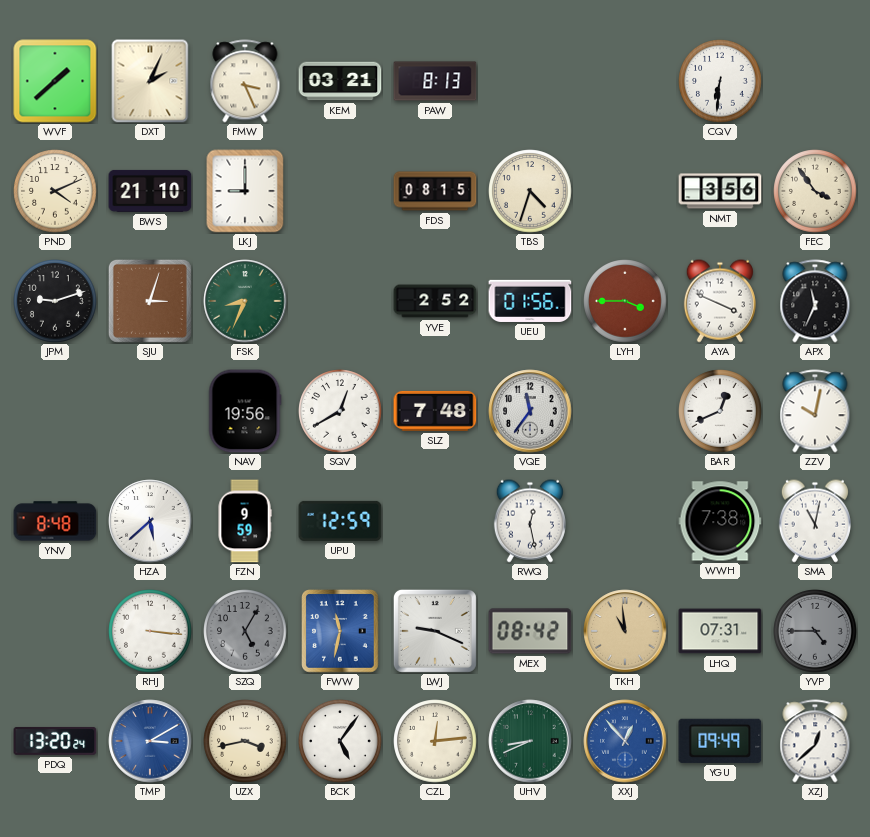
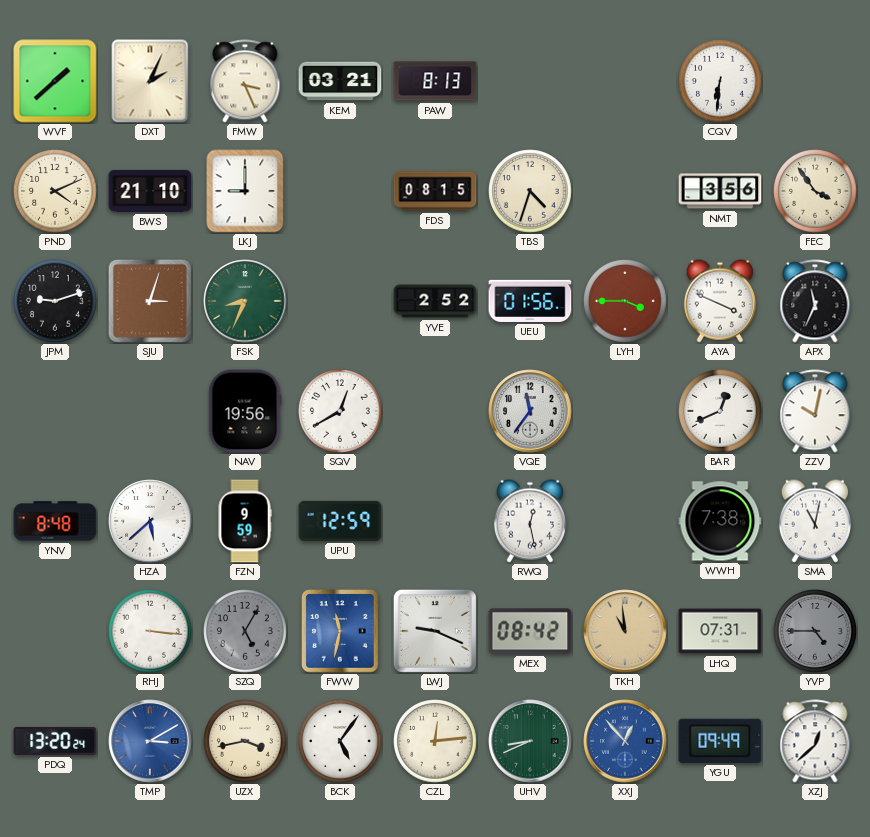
SLZ: 7:48 -> none (435, 411)
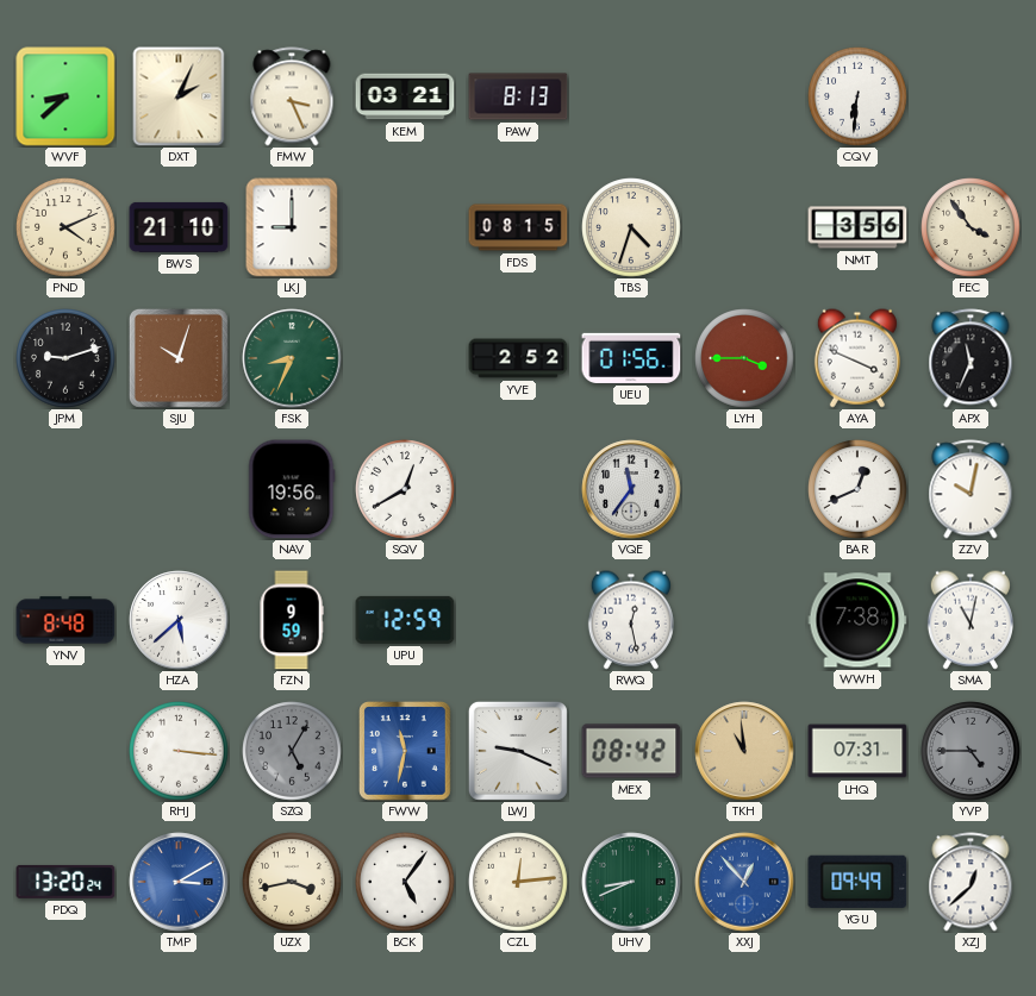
WVF: 1:38 -> 8:38 (65, 96)
SJU: 3:03 -> 10:03 (179, 358)
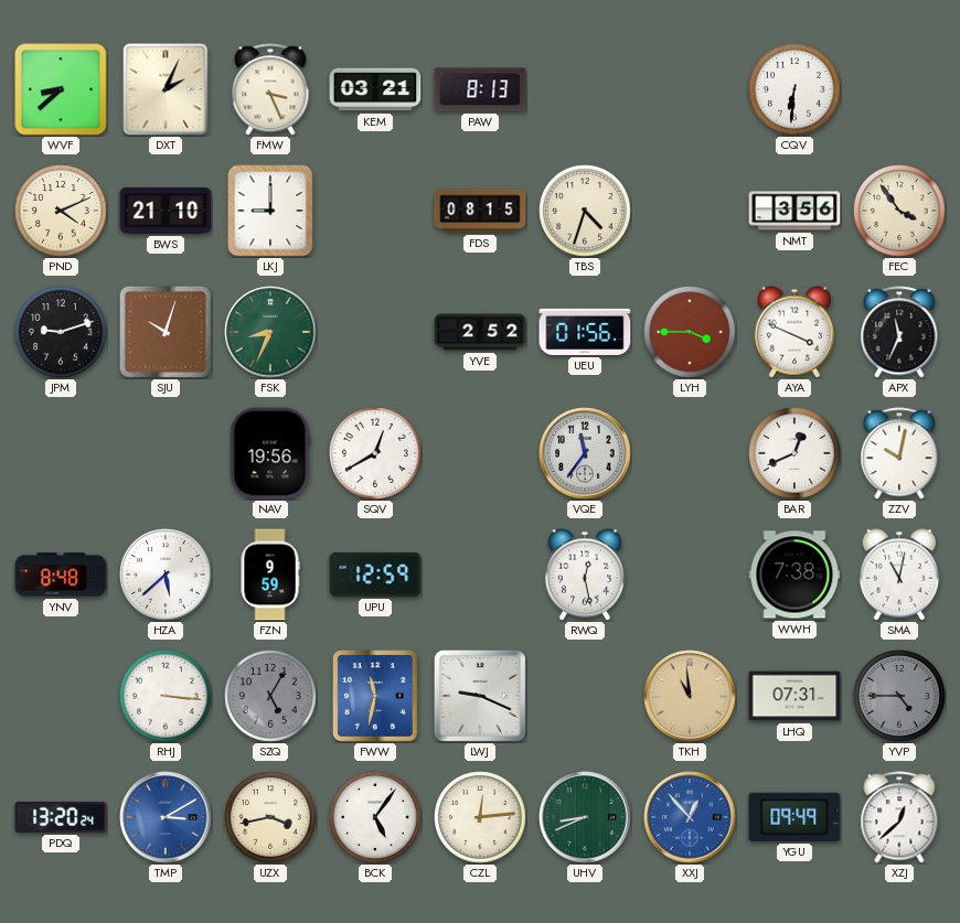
MEX: 08:42 -> none (631, 751)
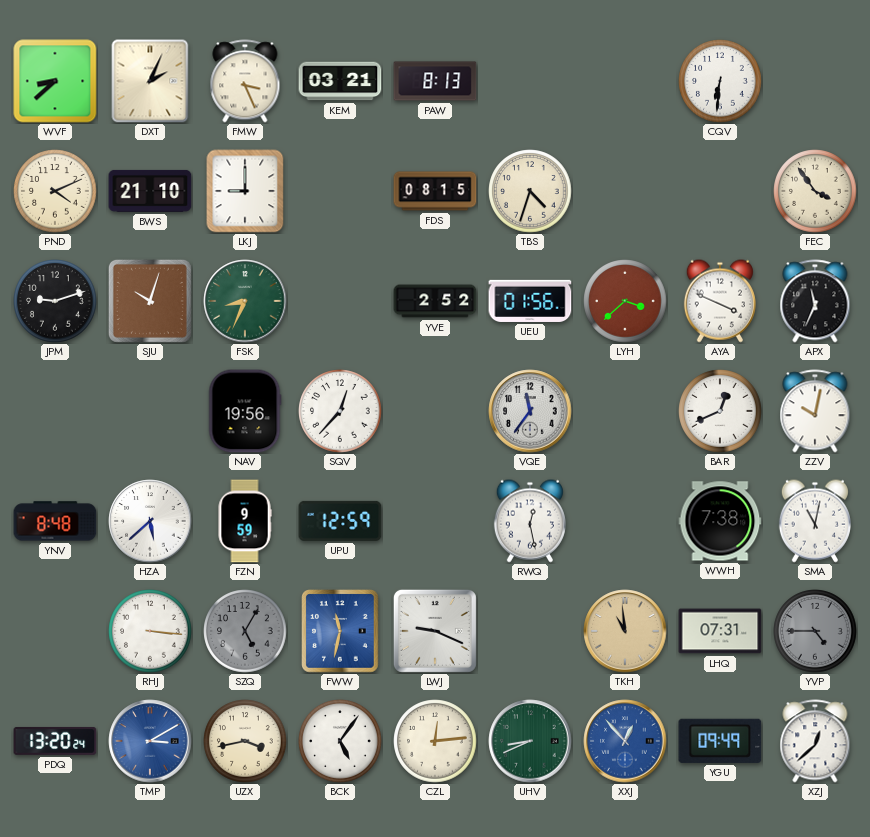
NMT: 3:56 -> none (794, 211)
LYH: 3:45 -> 3:38 (625, 301)
SQV: 12:40 -> 12:37 (340, 411)
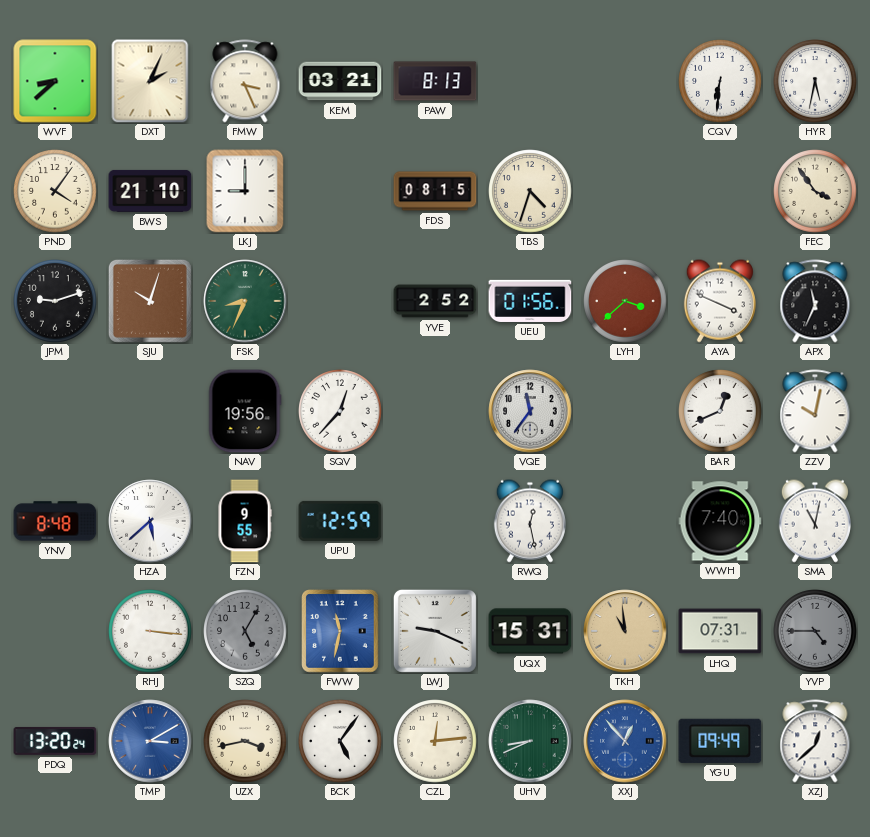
HYR: none -> 5:32 (815, 81)
PND: 4:11 -> 4:06 (55, 191)
FZN: 9:59 -> 9:55 (245, 521)
WWH: 7:38 -> 7:40 (720, 521)
UQX: none -> 15:31 (530, 631)
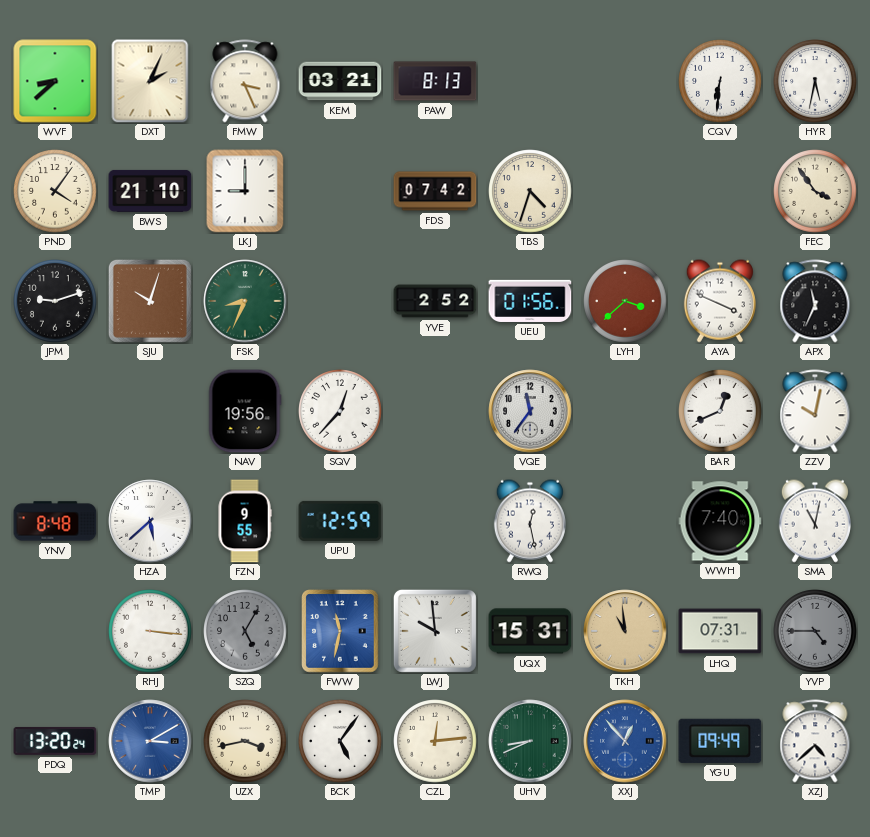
FDS: 08:15 -> 07:42 (435, 191)
LWJ: 9:19 -> 9:59 (435, 631)
XZJ: 12:38 -> 4:38 (815, 741)
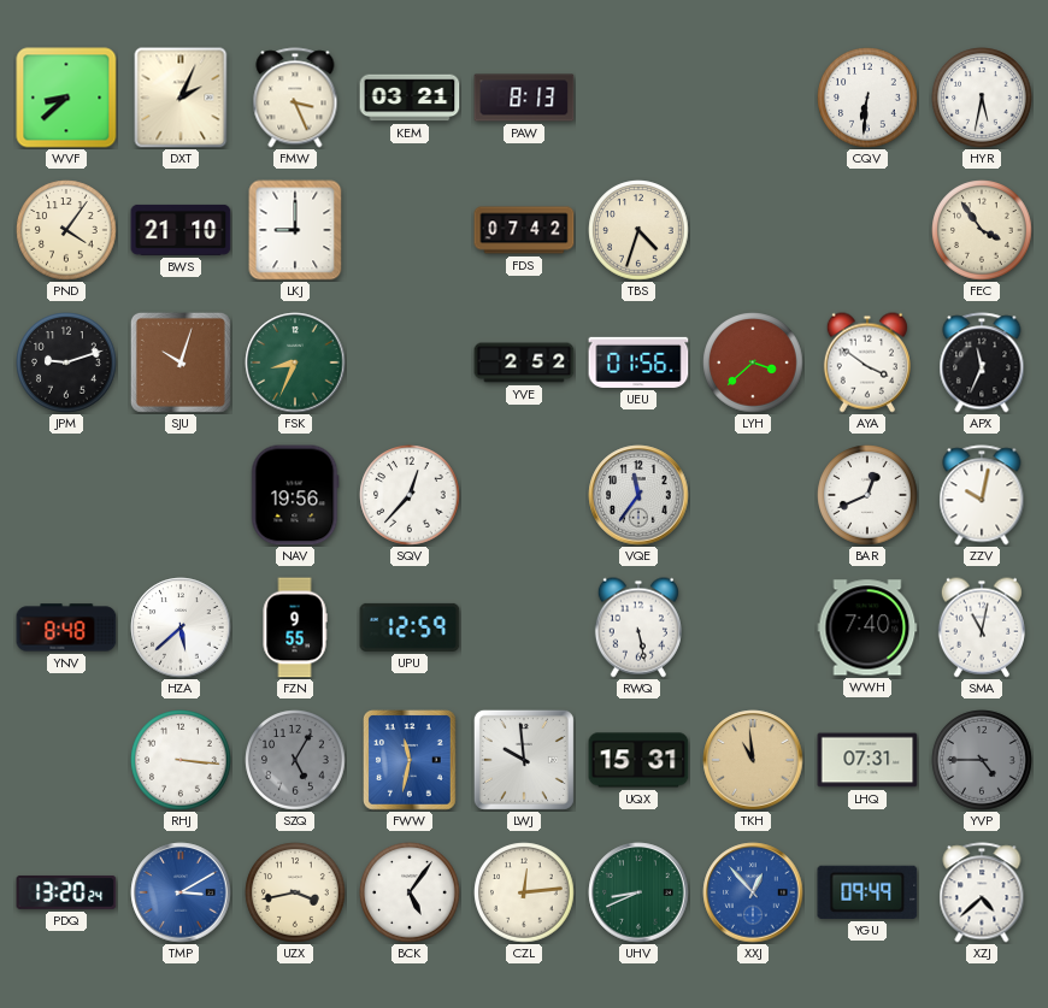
AYA: 3:49 -> 3:51 (867, 362)
RWQ: 12:28 -> 5:28 (638, 627)
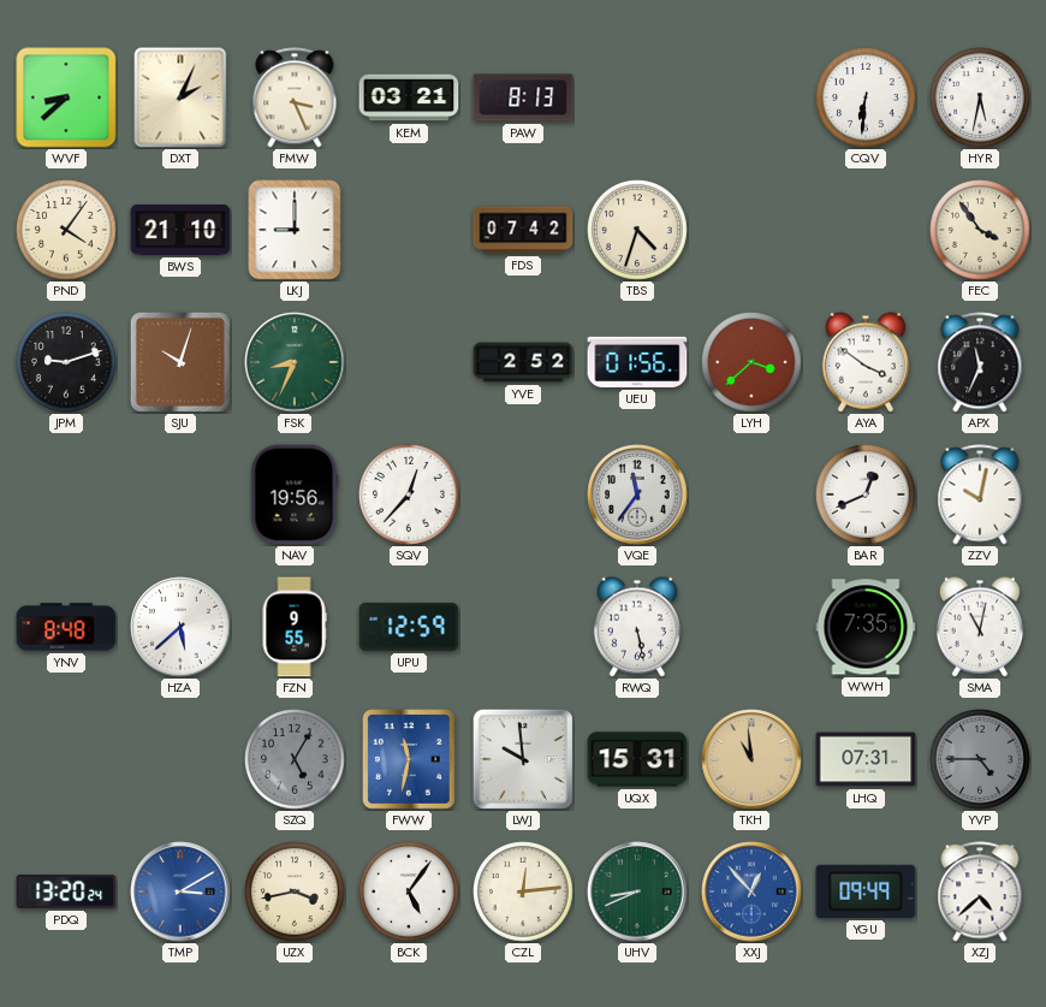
WWH: 7:40 -> 7:35 (866, 627)
RHJ: 3:16 -> none (181, 760)
